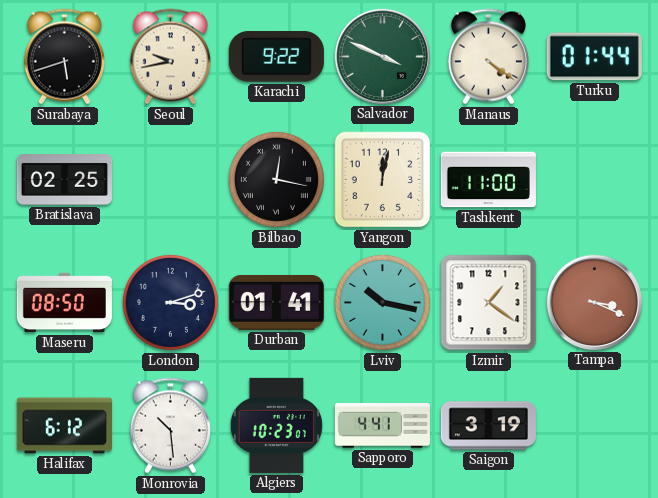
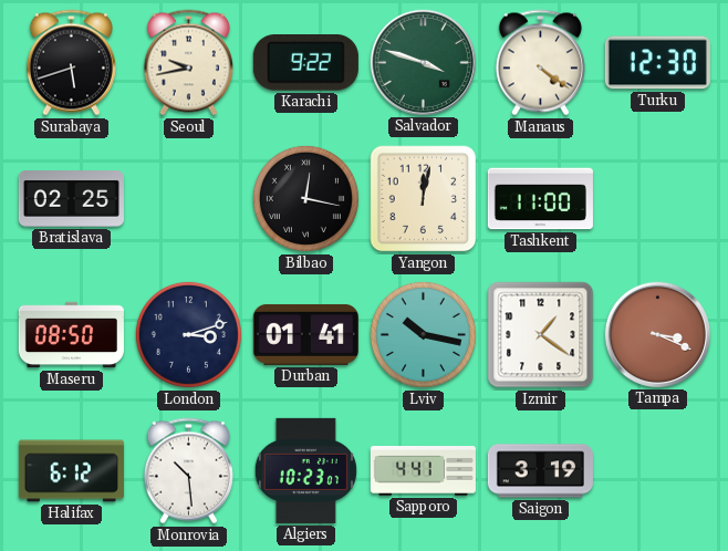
Salvador: 3:49 -> 3:48 (423, 62)
Turku: 01:44 -> 12:30 (657, 63)
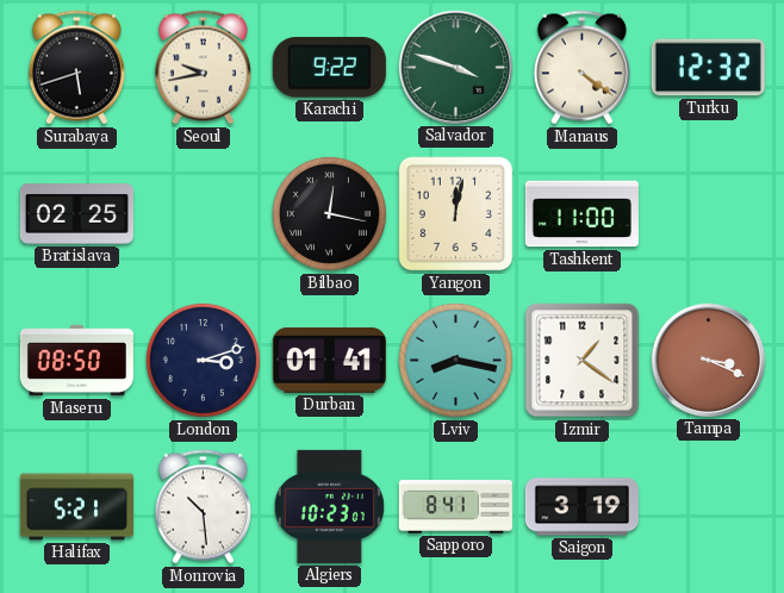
Turku: 12:30 -> 12:32 (708, 68)
Lviv: 10:17 -> 8:17 (455, 360)
Halifax: 6:12 -> 5:21 (76, 507)
Sapporo: 4:41 -> 8:41 (455, 507)
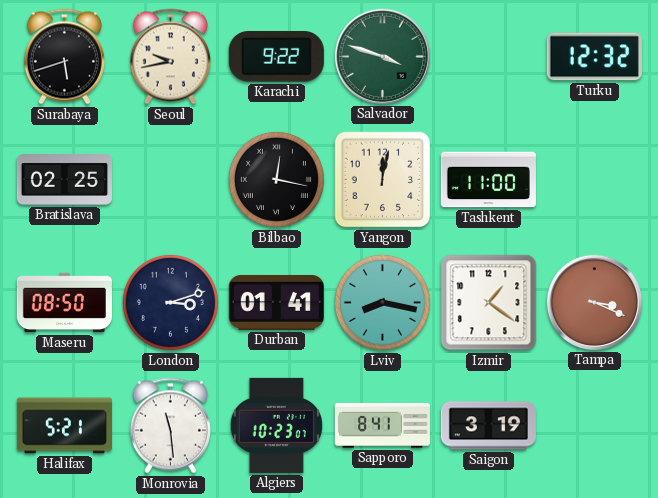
Manaus: 4:21 -> none (581, 68)
Monrovia: 10:29 -> 11:29 (170, 426)
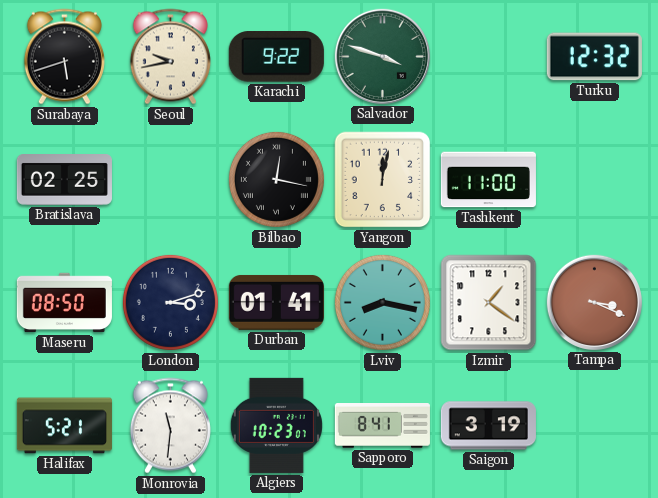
Monrovia: 11:29 -> 11:31 (170, 426)
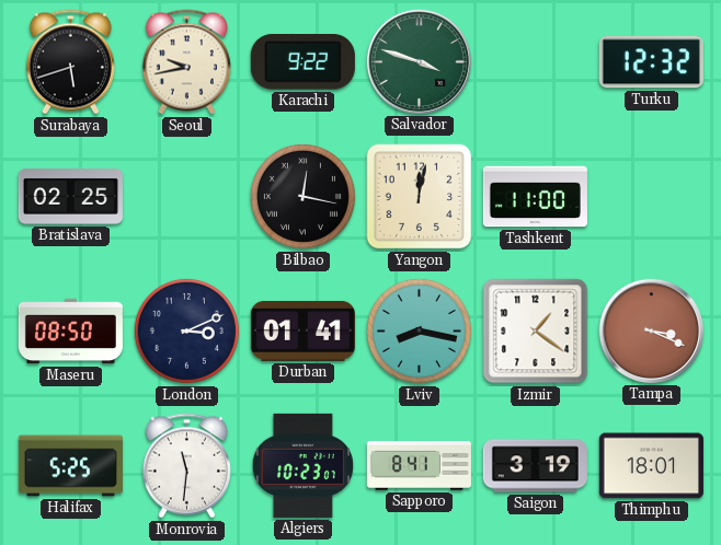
London: 3:12 -> 3:11 (186, 331)
Halifax: 5:21 -> 5:25 (70, 466)
Thimphu: none -> 18:01 (651, 466)
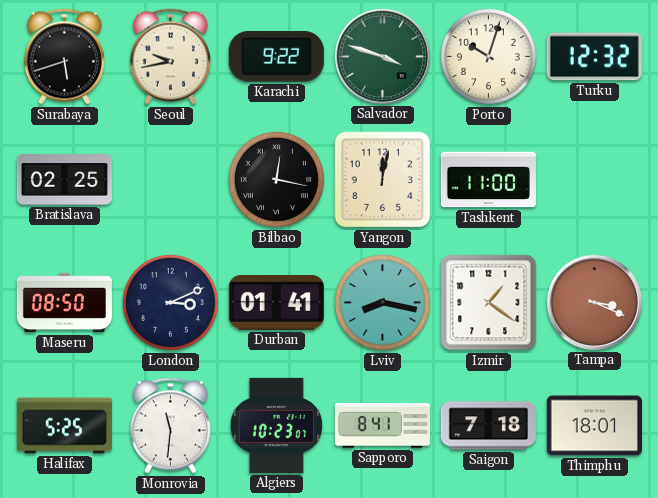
Porto: none -> 10:03 (488, 56)
Saigon: 3:19 -> 7:18 (488, 426)
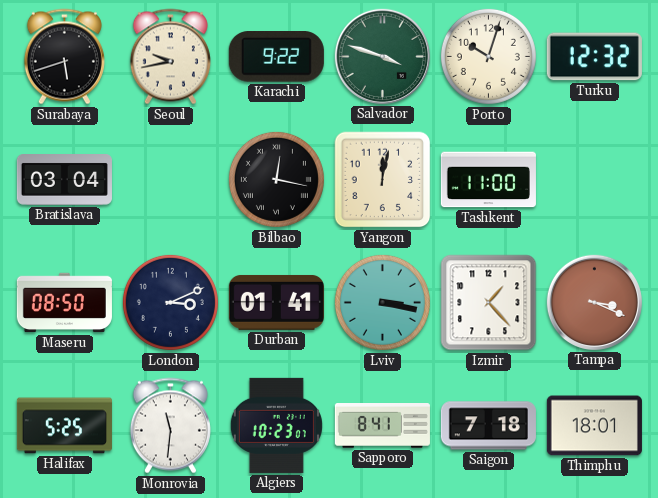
Bratislava: 02:25 -> 03:04 (64, 180)
Lviv: 8:17 -> 3:17 (382, 302)
Izmir: 1:21 -> 1:23 (489, 303)
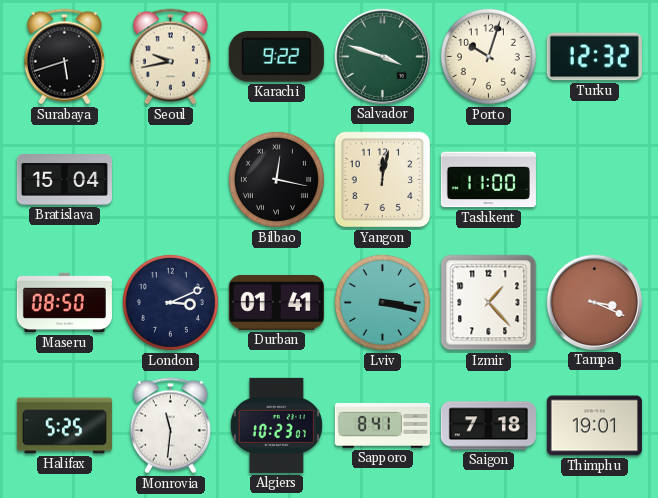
Bratislava: 03:04 -> 15:04 (64, 180)
Thimphu: 18:01 -> 19:01 (594, 426)
